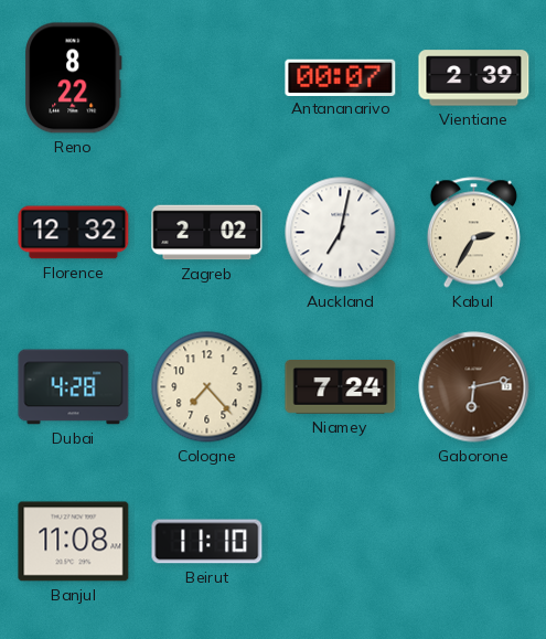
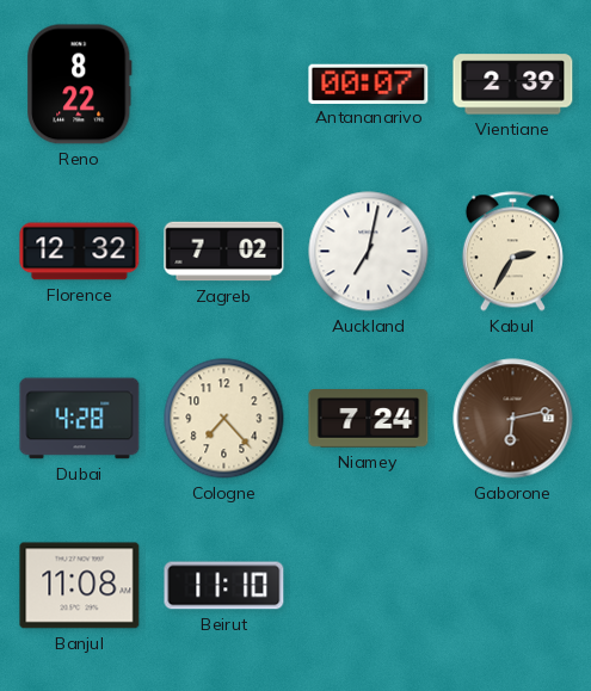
Zagreb: 2:02 -> 7:02 (224, 252)
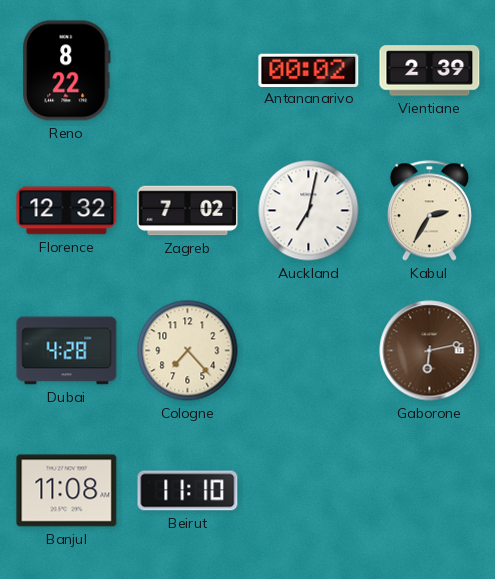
Antananarivo: 00:07 -> 00:02 (309, 70)
Niamey: 7:24 -> none (369, 419)
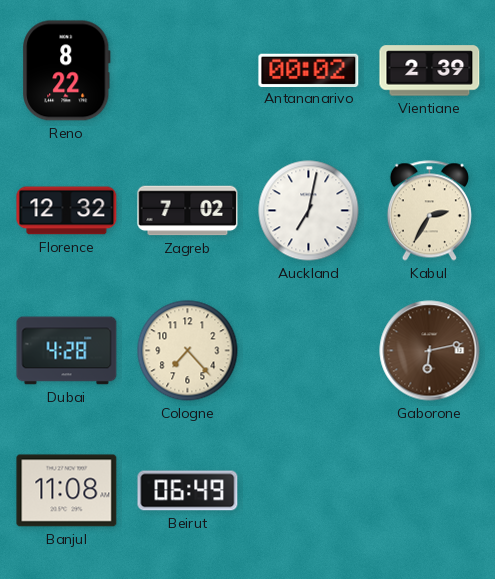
Beirut: 11:10 -> 06:49 (188, 491)
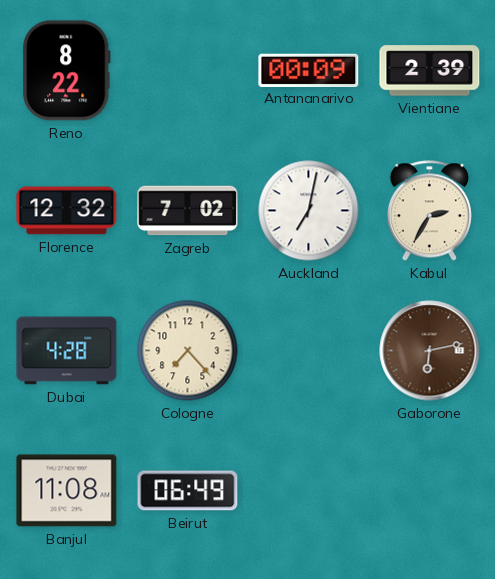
Antananarivo: 00:02 -> 00:09 (309, 70)
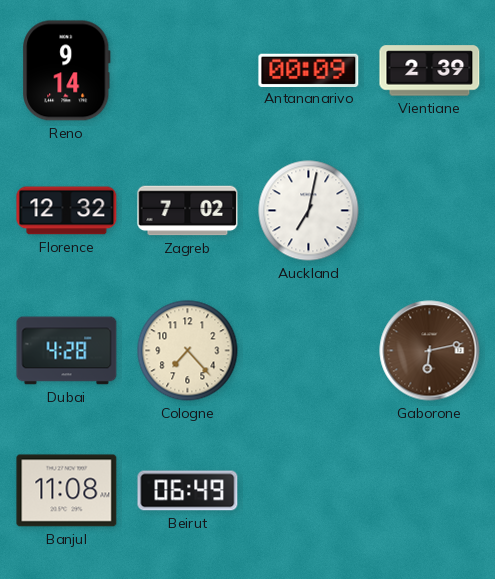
Reno: 8:22 -> 9:14 (67, 71)
Kabul: 2:35 -> none (429, 211)
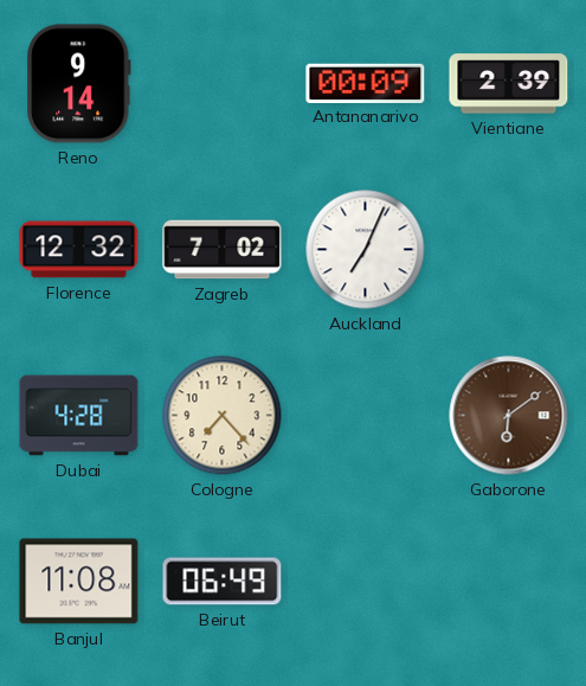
Auckland: 7:02 -> 7:04 (366, 250)
Gaborone: 6:13 -> 6:09 (509, 416)
